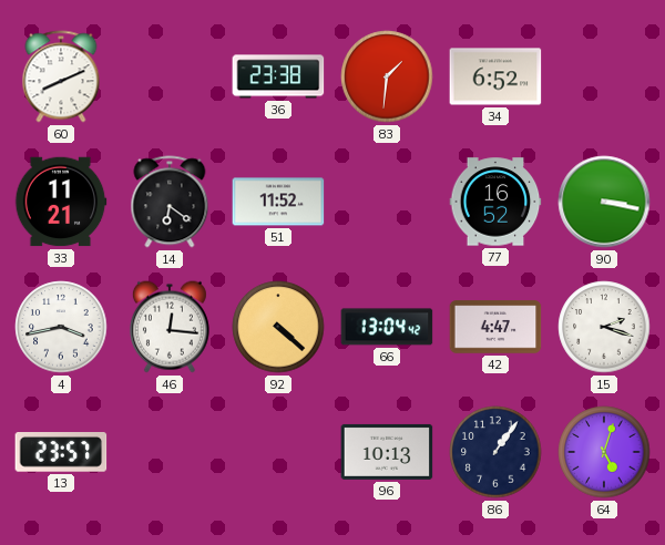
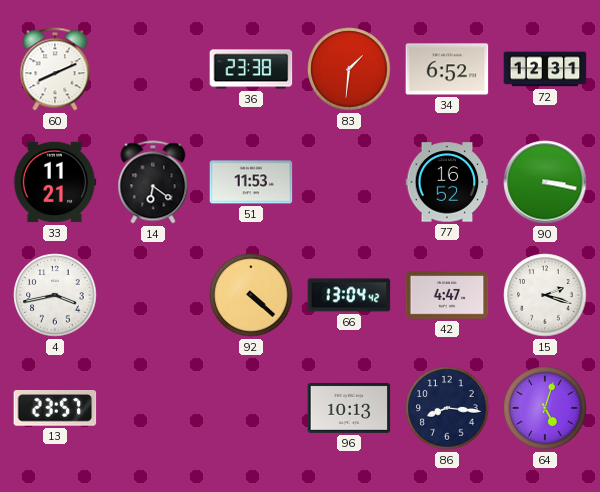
72: none -> 12:31 (545, 69)
51: 11:52 -> 11:53 (251, 182)
46: 12:16 -> none (170, 327)
86: 1:06 -> 8:16 (447, 408)
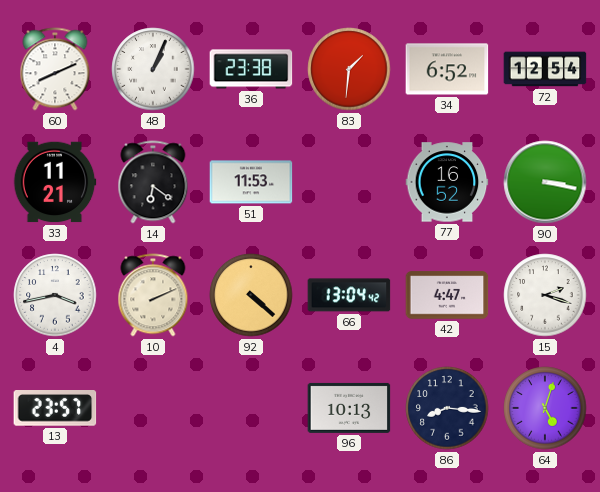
48: none -> 1:04 (153, 69)
72: 12:31 -> 12:54 (545, 69)
10: none -> 2:11 (153, 295)
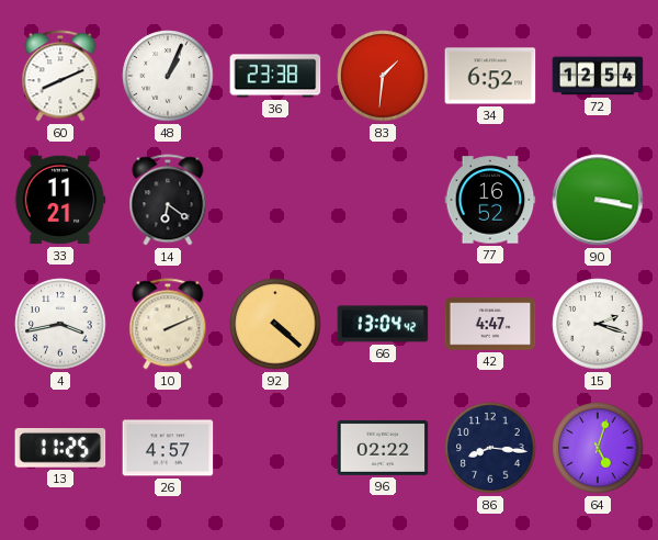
51: 11:53 -> none (251, 182)
13: 23:57 -> 11:25 (60, 449)
26: none -> 4:57 (168, 448)
96: 10:13 -> 02:22 (383, 448)
